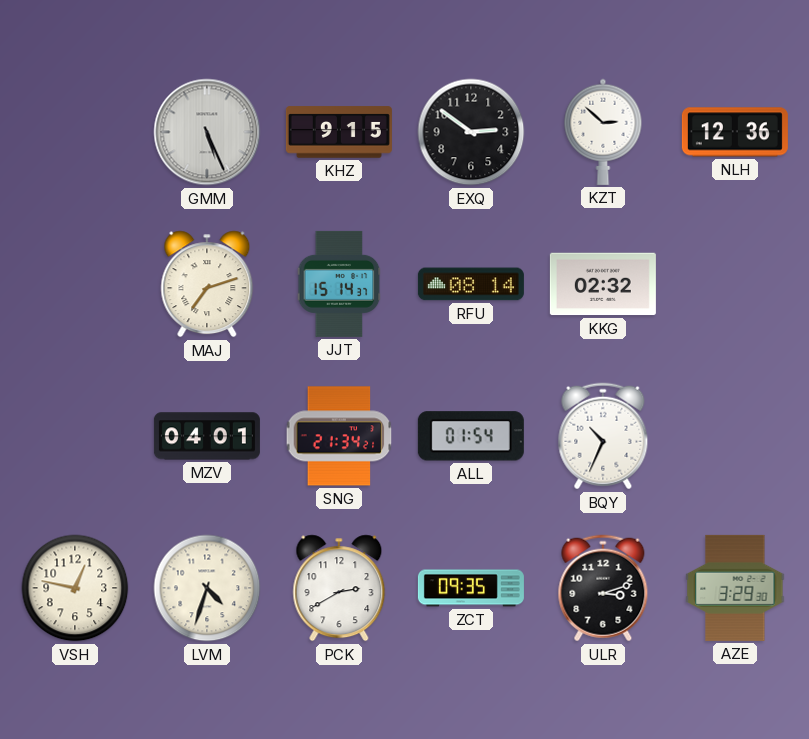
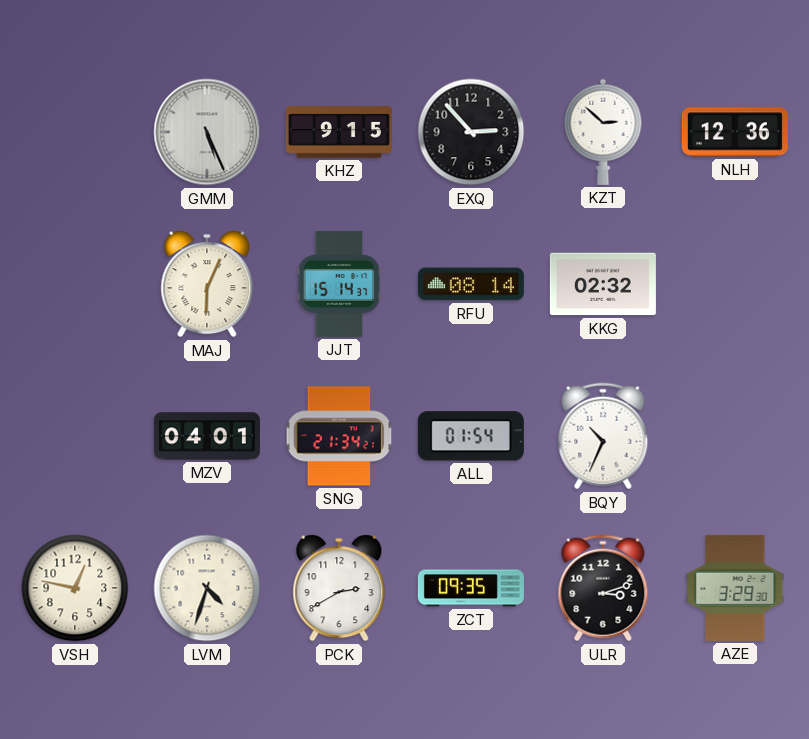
EXQ: 2:51 -> 2:53 (471, 132)
MAJ: 7:12 -> 6:04 (207, 284)
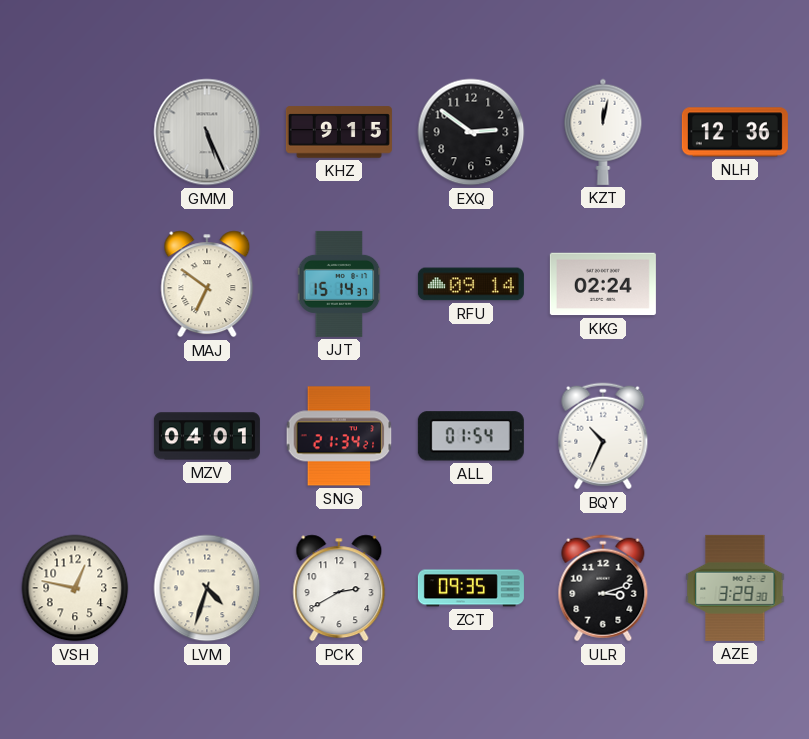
EXQ: 2:53 -> 2:51 (471, 132)
KZT: 2:52 -> 12:02 (603, 132)
MAJ: 6:04 -> 6:51 (207, 284)
RFU: 08:14 -> 09:14 (471, 284)
KKG: 02:32 -> 02:24 (603, 284)
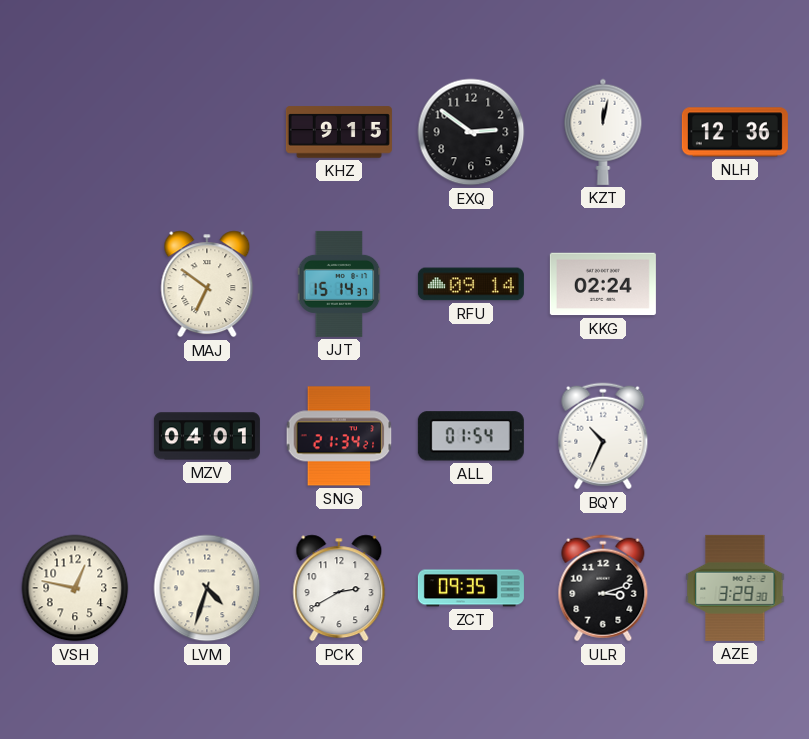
GMM: 5:26 -> none (207, 132)
